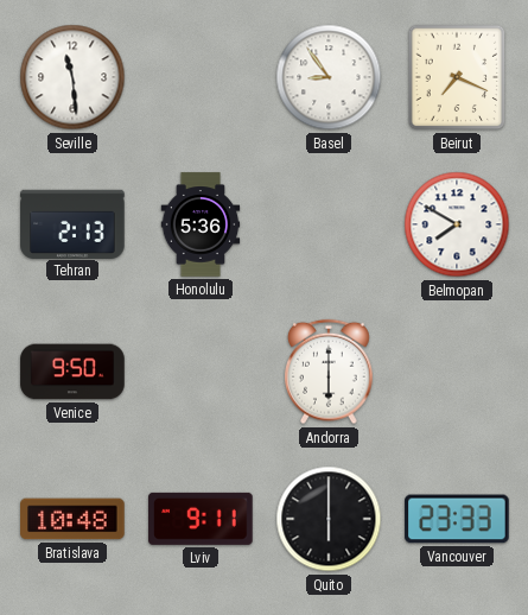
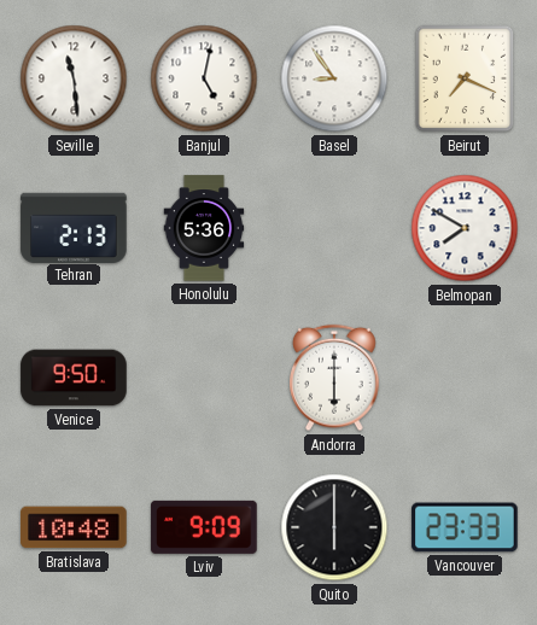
Banjul: none -> 5:02 (204, 78)
Lviv: 9:11 -> 9:09 (204, 527)
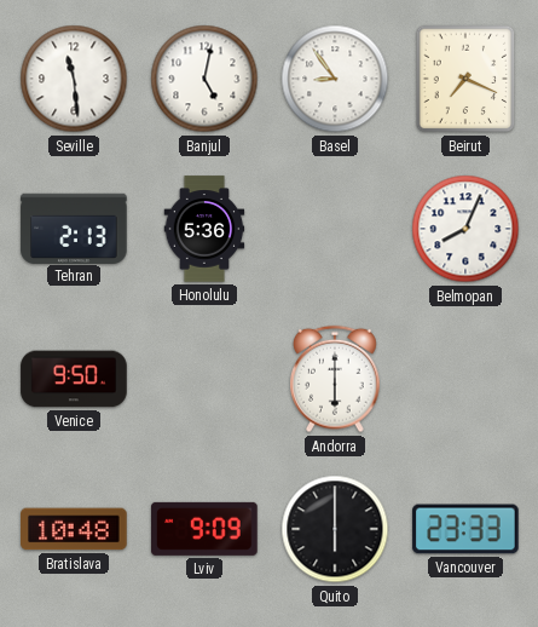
Belmopan: 7:50 -> 8:04 (465, 229)
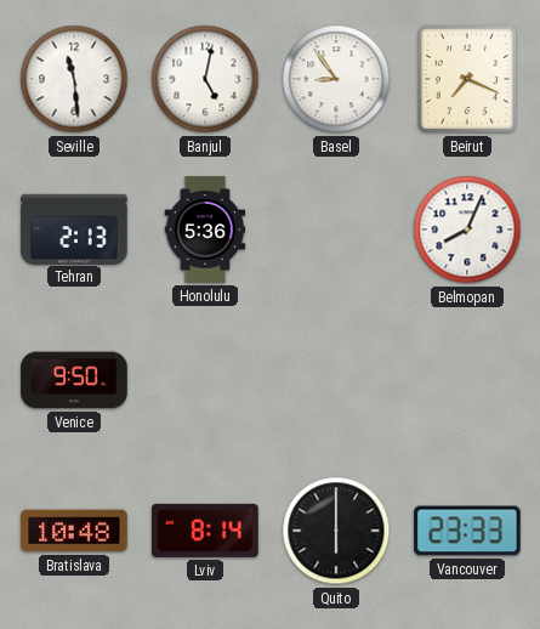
Andorra: 6:00 -> none (336, 379)
Lviv: 9:09 -> 8:14 (205, 531)
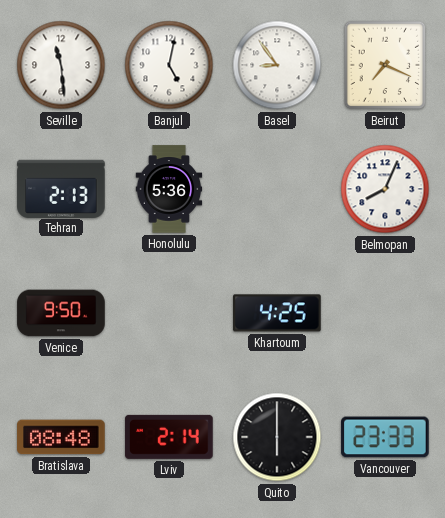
Khartoum: none -> 4:25 (277, 313)
Bratislava: 10:48 -> 08:48 (61, 437)
Lviv: 8:14 -> 2:14 (169, 437)
